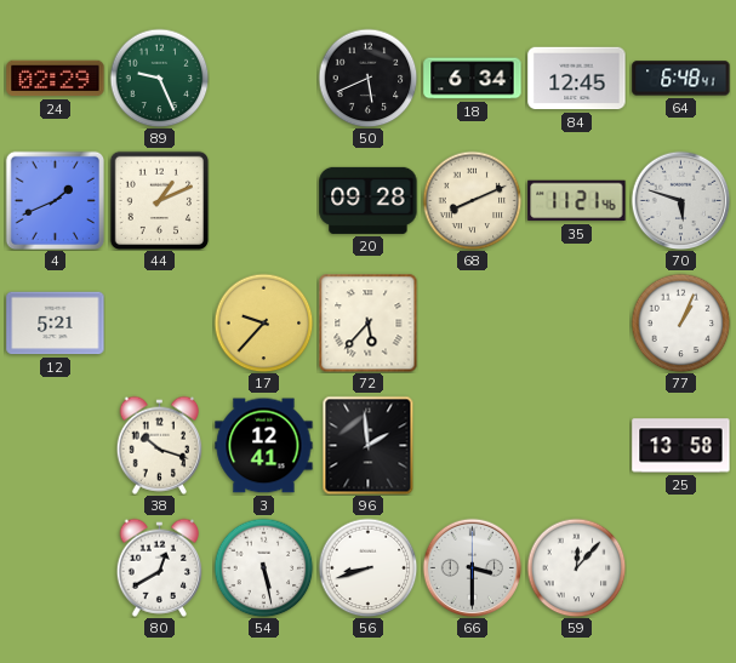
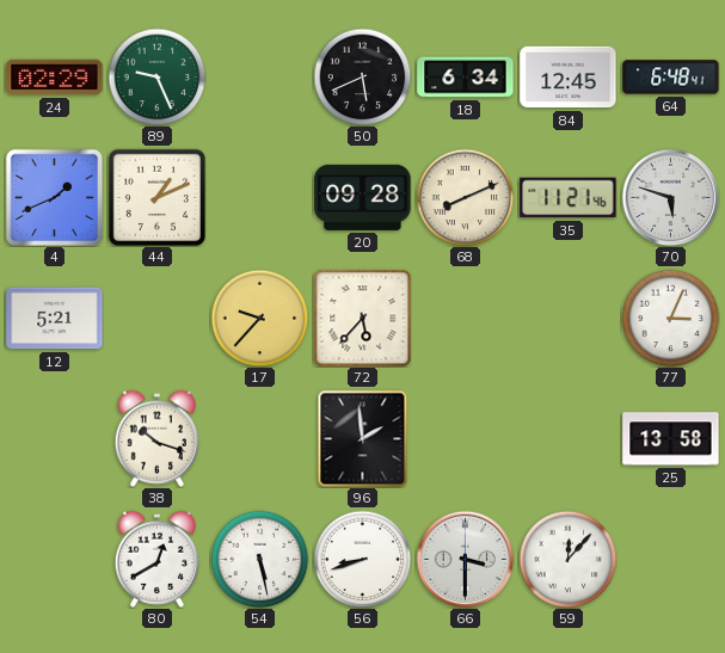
77: 1:04 -> 3:04 (670, 318)
3: 12:41 -> none (264, 446)
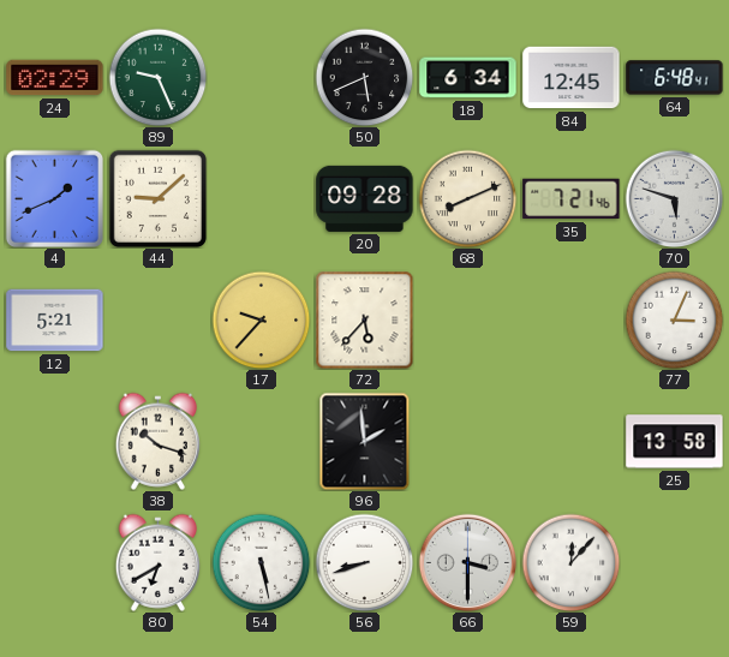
44: 1:11 -> 9:08 (157, 198)
35: 11:21 -> 7:21 (572, 199)
80: 12:40 -> 6:40 (159, 562)
